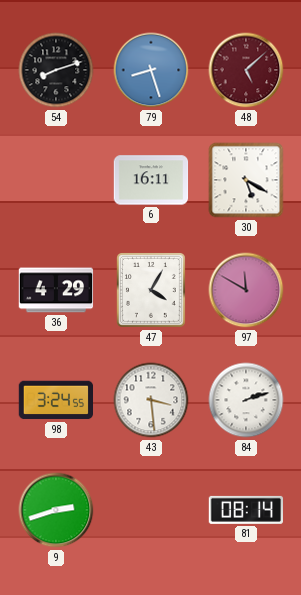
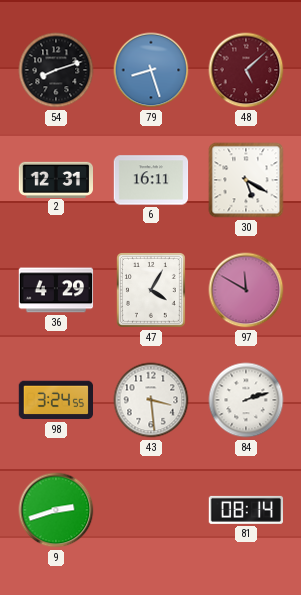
2: none -> 12:31 (56, 179)
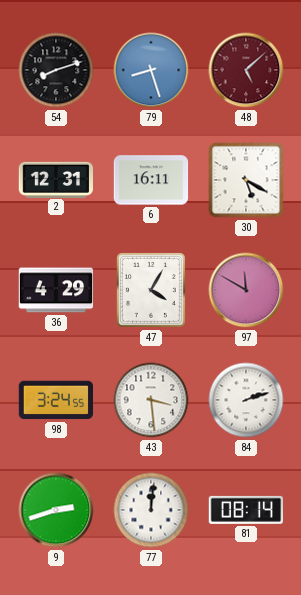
77: none -> 12:01 (151, 510)
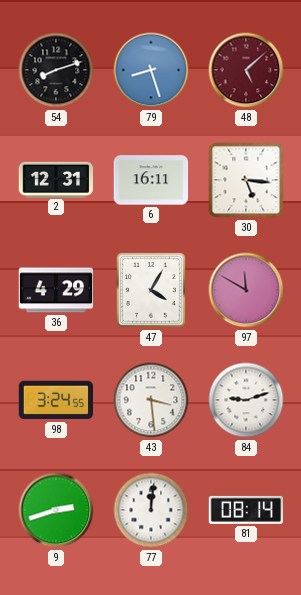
30: 5:20 -> 5:16 (246, 180)
84: 2:12 -> 9:12 (246, 400)
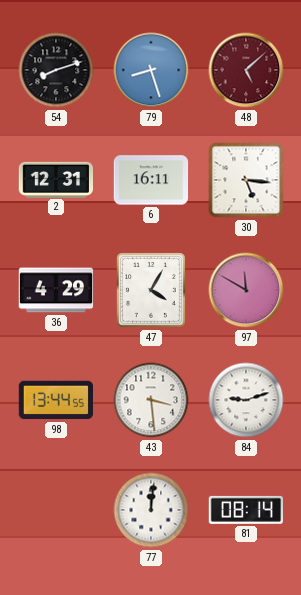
98: 3:24 -> 13:44 (56, 400)
9: 2:42 -> none (56, 510)
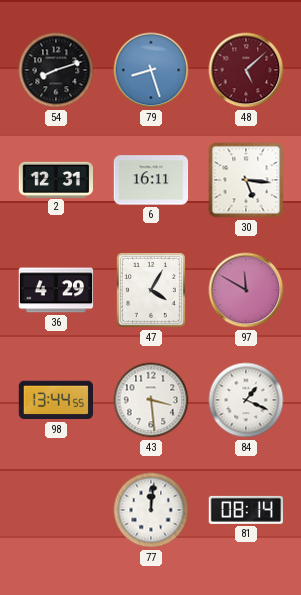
84: 9:12 -> 1:19 (246, 400)
